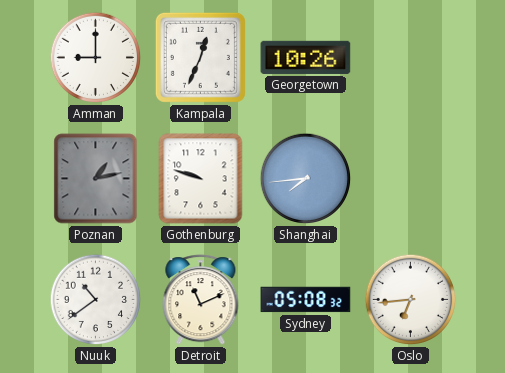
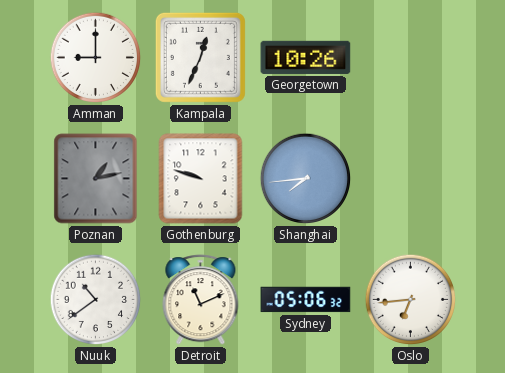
Sydney: 05:08 -> 05:06 (306, 300)
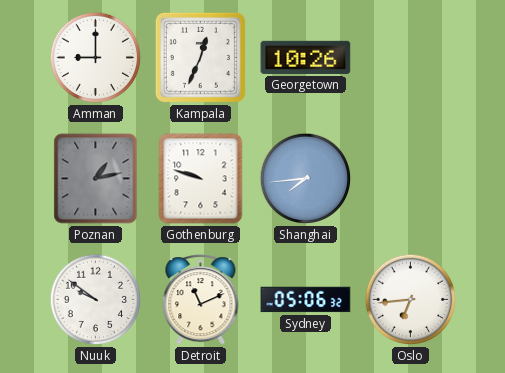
Nuuk: 10:39 -> 9:51 (96, 300)
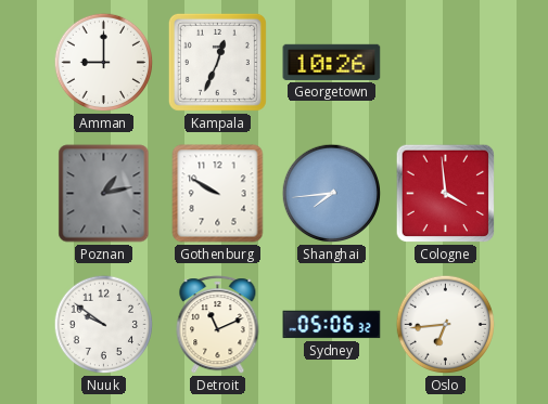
Gothenburg: 9:48 -> 9:50 (218, 194)
Cologne: none -> 3:59 (446, 194)
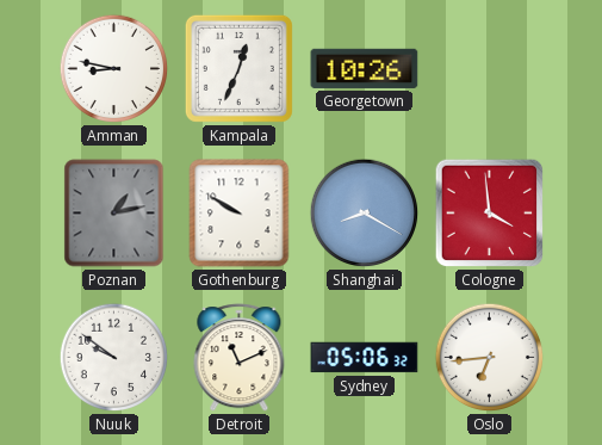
Amman: 9:00 -> 8:47 (114, 69)
Shanghai: 7:44 -> 8:20 (365, 214)
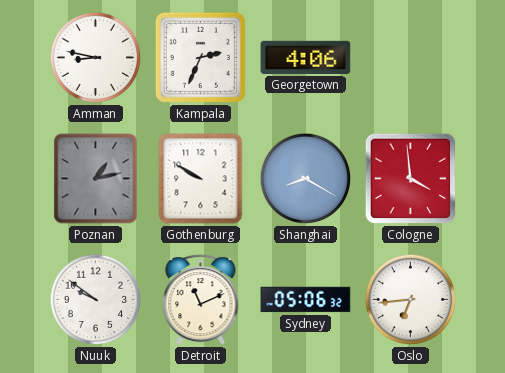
Kampala: 12:34 -> 2:34 (200, 57)
Georgetown: 10:26 -> 4:06 (306, 57)
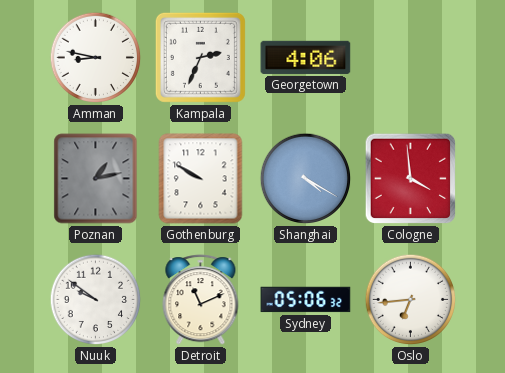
Shanghai: 8:20 -> 4:20 (306, 179)
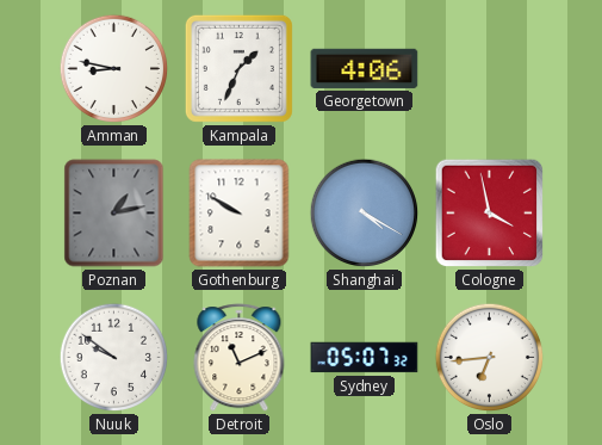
Kampala: 2:34 -> 1:34 (238, 68)
Cologne: 3:59 -> 3:58 (490, 214)
Sydney: 05:06 -> 05:07 (365, 358)
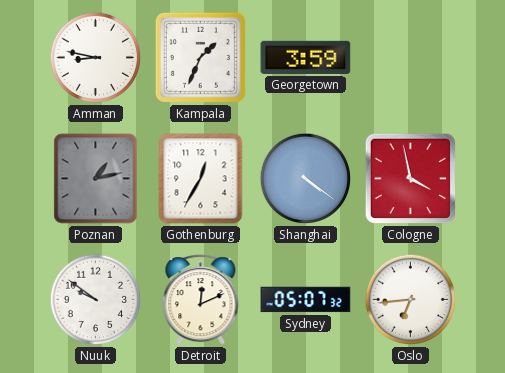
Georgetown: 4:06 -> 3:59 (306, 57)
Gothenburg: 9:50 -> 12:35 (201, 179)
Shanghai: 4:20 -> 4:21 (306, 179)
Detroit: 11:11 -> 12:11 (201, 300)
